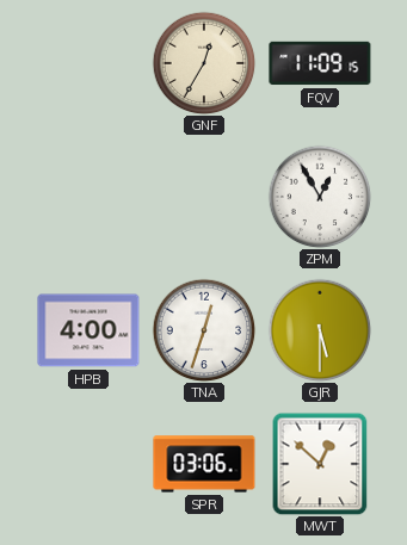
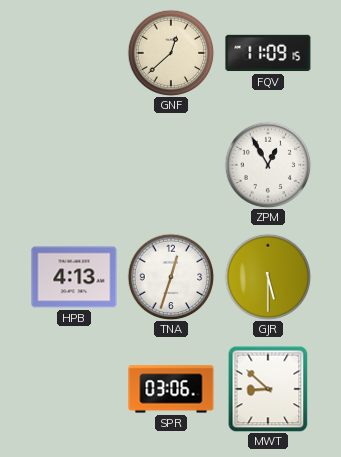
GNF: 12:35 -> 12:38 (171, 53)
HPB: 4:00 -> 4:13 (74, 277)
MWT: 12:52 -> 8:52 (268, 389)
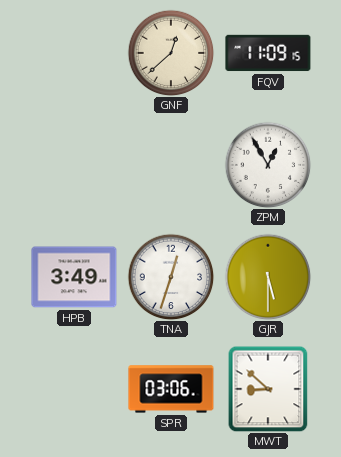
HPB: 4:13 -> 3:49 (74, 277)
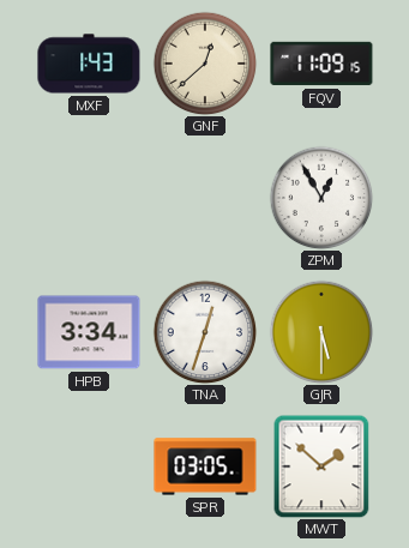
MXF: none -> 1:43 (89, 64)
HPB: 3:49 -> 3:34 (89, 332)
SPR: 03:06 -> 03:05 (205, 466)
MWT: 8:52 -> 1:52 (321, 466)
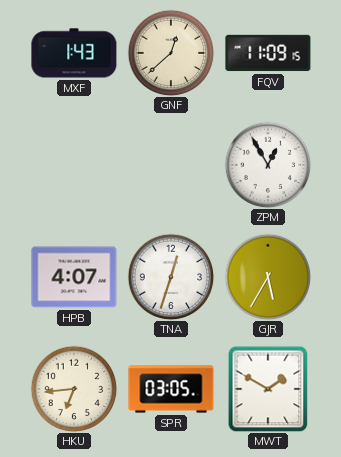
HPB: 3:34 -> 4:07 (74, 277)
GJR: 5:30 -> 5:35 (268, 277)
HKU: none -> 6:44 (74, 389)
MWT: 1:52 -> 1:50 (268, 389)
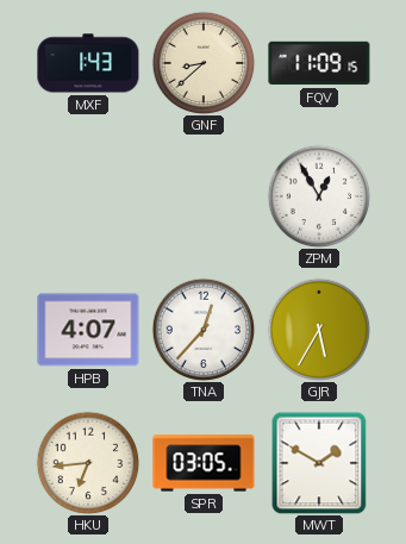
GNF: 12:38 -> 8:38 (204, 63)
TNA: 12:33 -> 12:37 (204, 330)
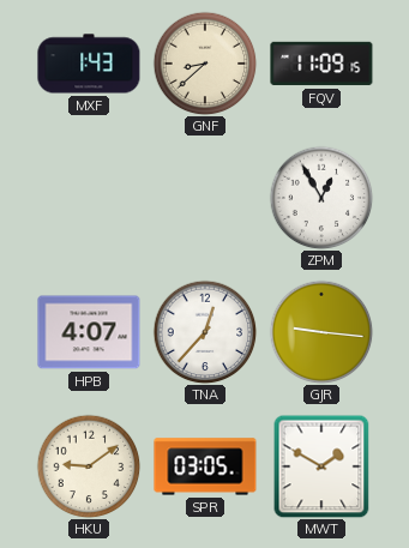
GJR: 5:35 -> 9:16 (321, 332)
HKU: 6:44 -> 9:09 (89, 466)
